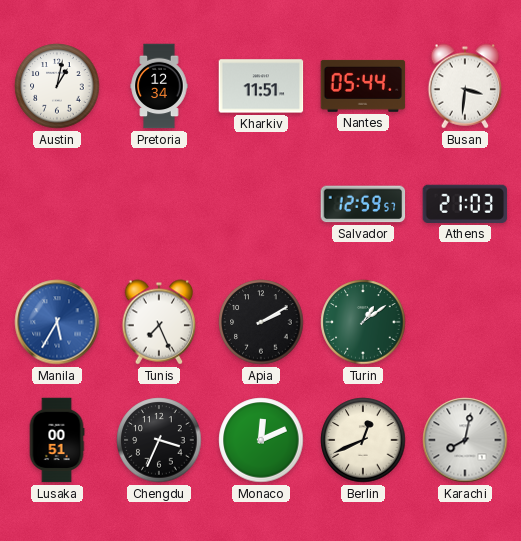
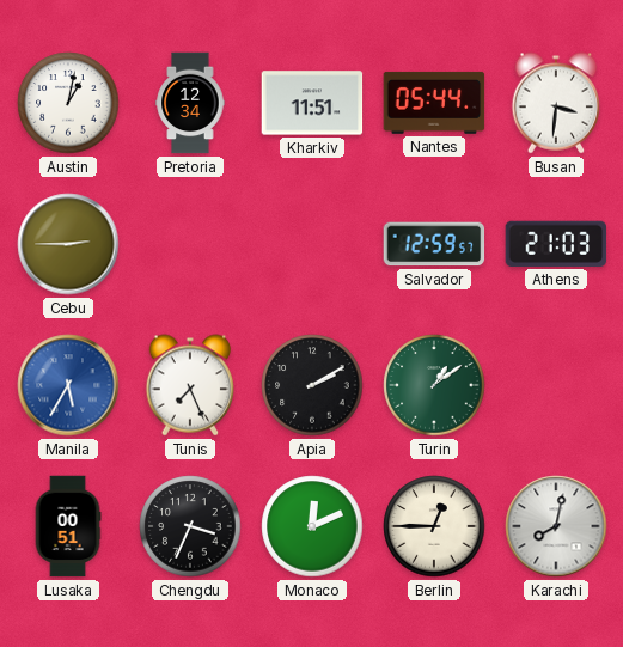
Cebu: none -> 2:45 (68, 244)
Berlin: 12:41 -> 12:45 (434, 526)
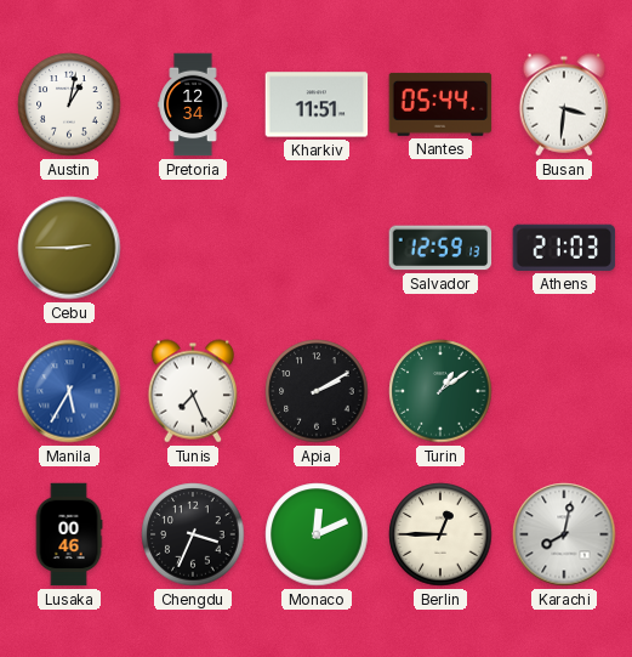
Salvador: 12:59:57 -> 12:59:13 (440, 248)
Lusaka: 00:51 -> 00:46 (69, 534)
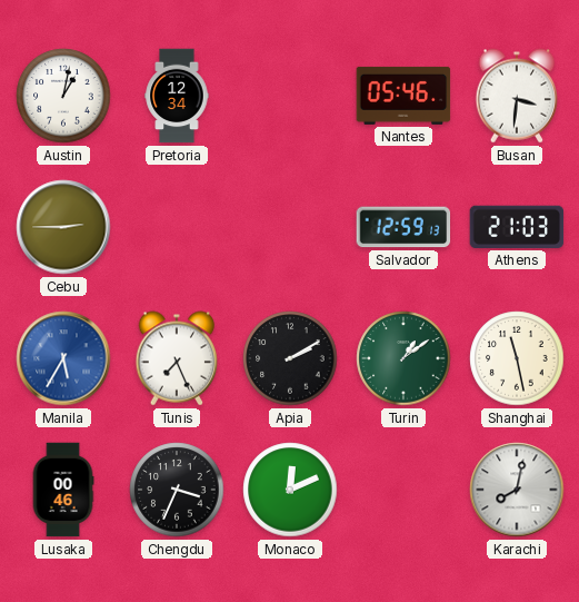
Kharkiv: 11:51 -> none (317, 104)
Nantes: 05:44 -> 05:46 (403, 96)
Shanghai: none -> 11:28 (517, 358)
Berlin: 12:45 -> none (440, 534)
